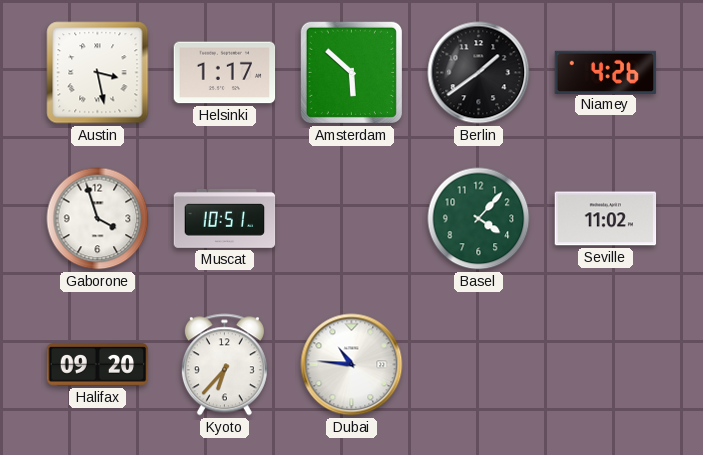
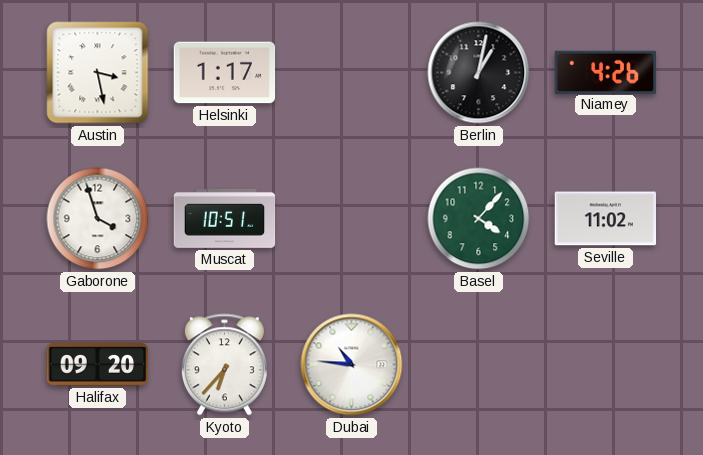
Amsterdam: 5:52 -> none (351, 72)
Berlin: 1:39 -> 1:02 (479, 73)
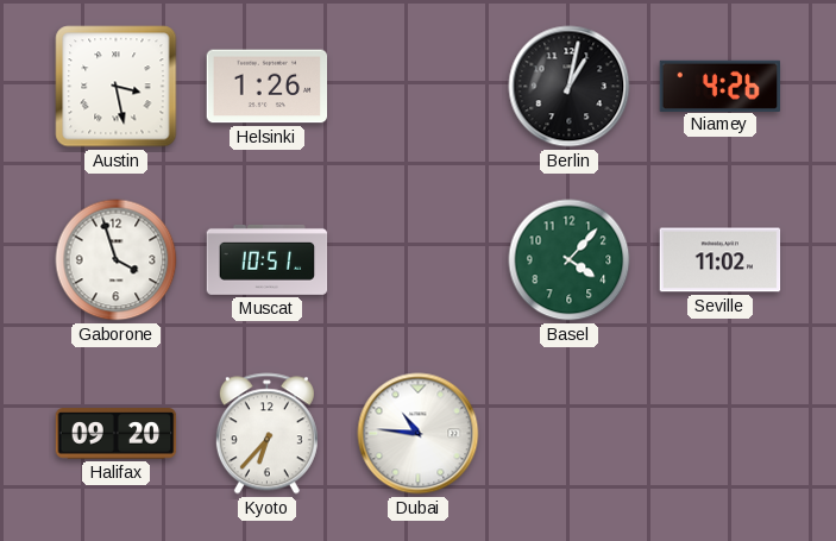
Helsinki: 1:17 -> 1:26 (268, 87)
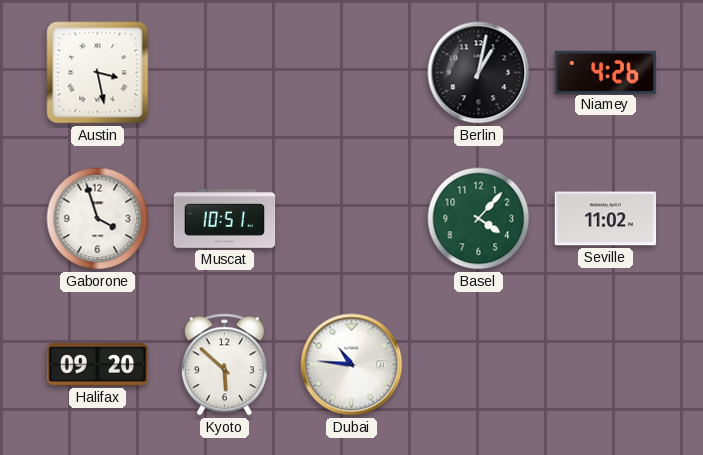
Helsinki: 1:26 -> none (268, 87)
Kyoto: 6:37 -> 5:52 (224, 365)
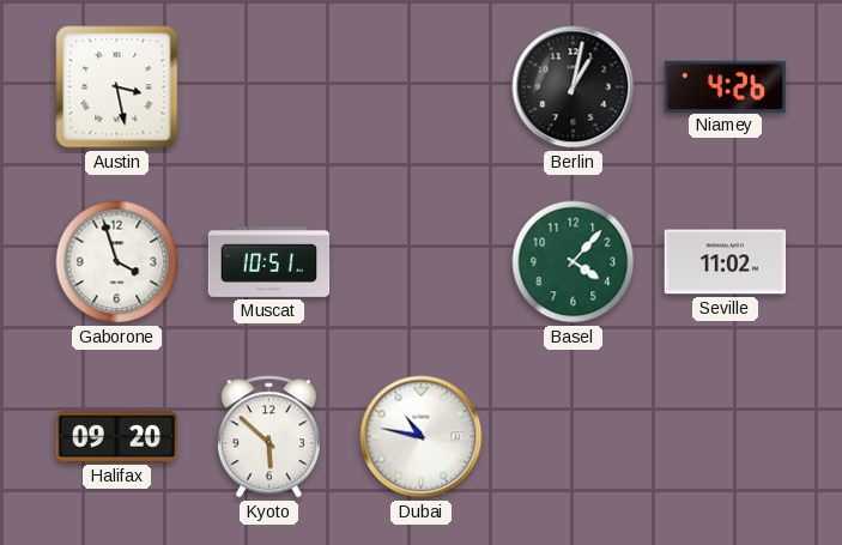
Dubai: 10:46 -> 10:47 (422, 437)
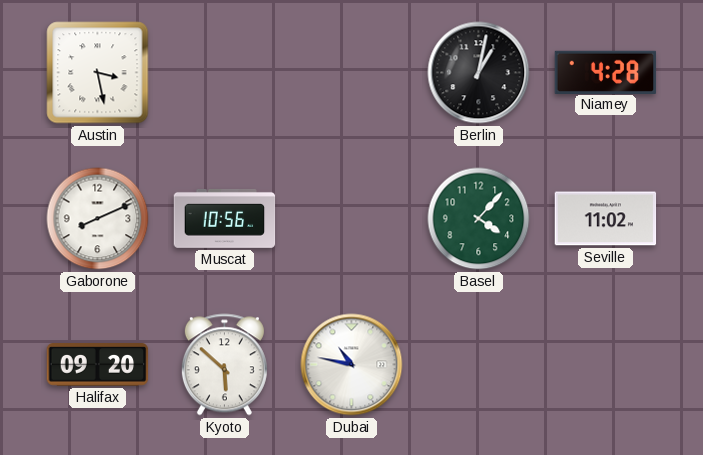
Niamey: 4:26 -> 4:28 (606, 72)
Gaborone: 3:57 -> 8:11 (98, 219)
Muscat: 10:51 -> 10:56 (225, 218)
